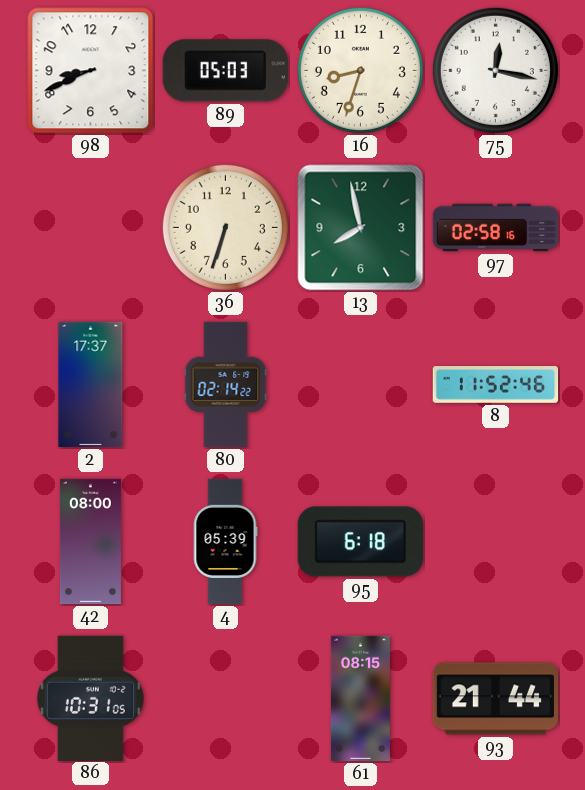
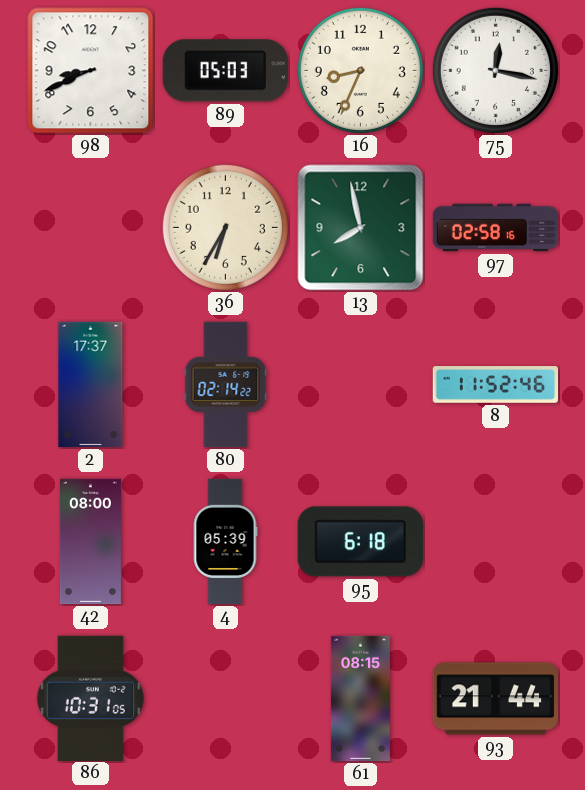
16: 8:33 -> 8:34 (360, 70)
36: 6:33 -> 6:35 (225, 227)
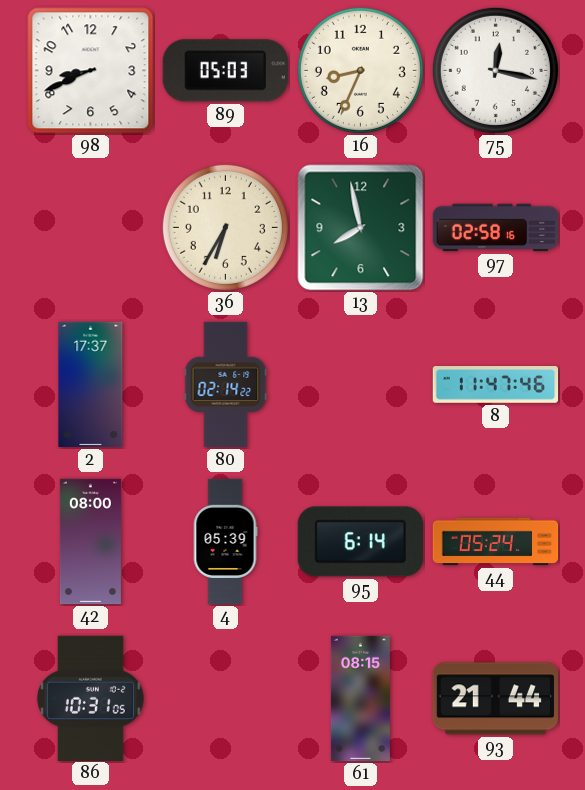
8: 11:52 -> 11:47 (496, 385)
95: 6:18 -> 6:14 (360, 542)
44: none -> 05:24 (496, 542)
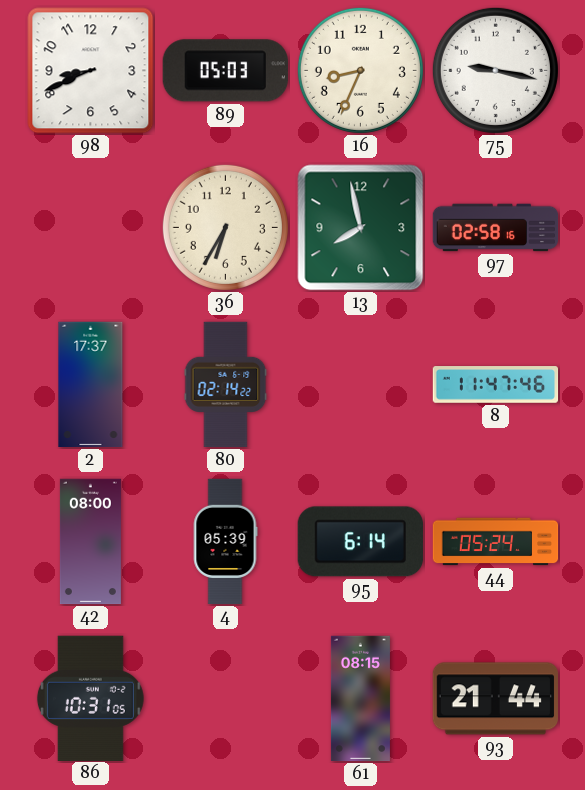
75: 12:17 -> 9:17 (495, 70)
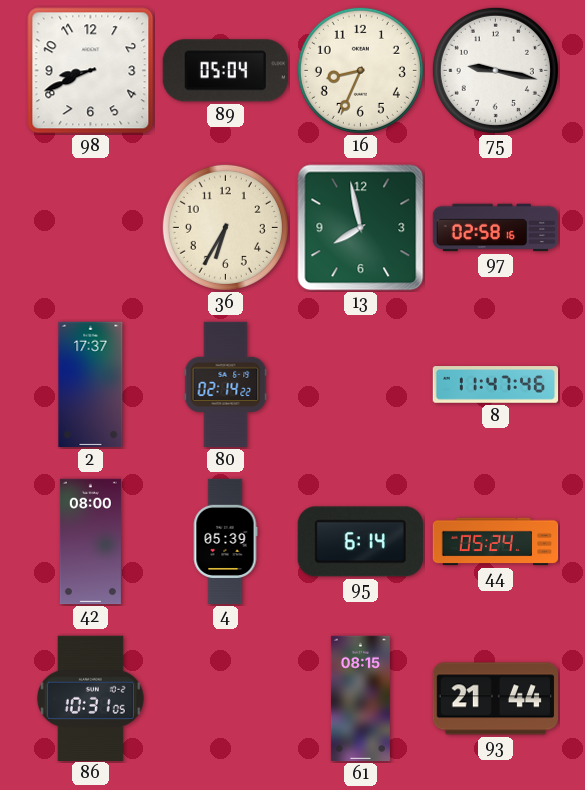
89: 05:03 -> 05:04 (225, 71)
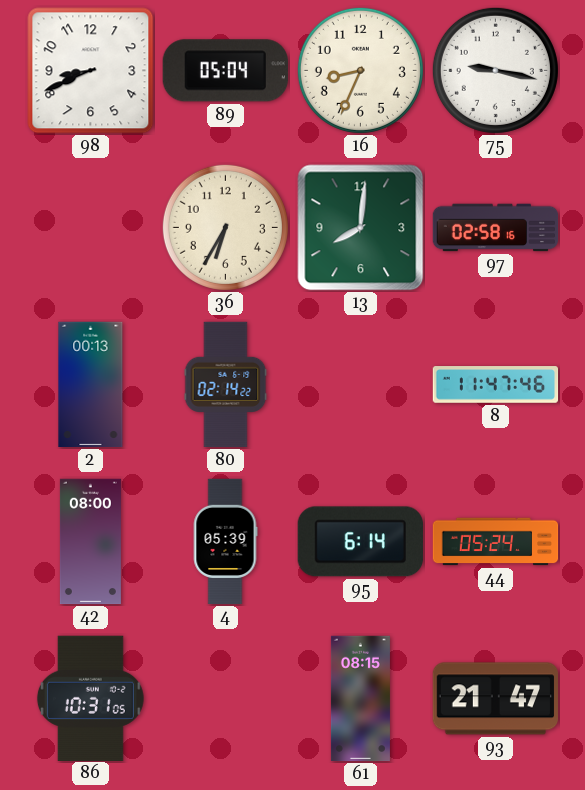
13: 7:58 -> 8:01 (361, 228)
2: 17:37 -> 00:13 (91, 385)
93: 21:44 -> 21:47 (496, 699)
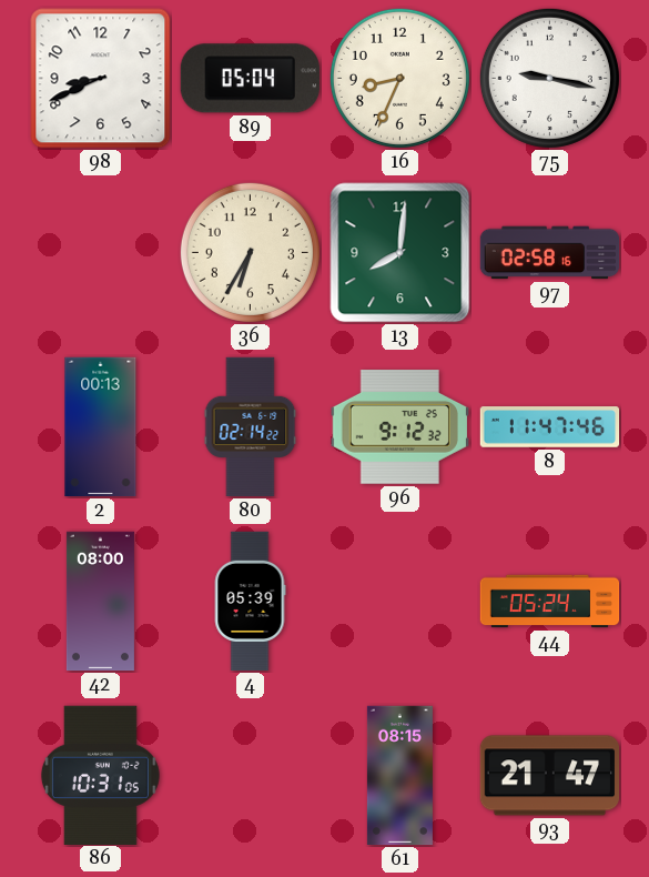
96: none -> 9:12 (399, 427)
95: 6:14 -> none (360, 542)
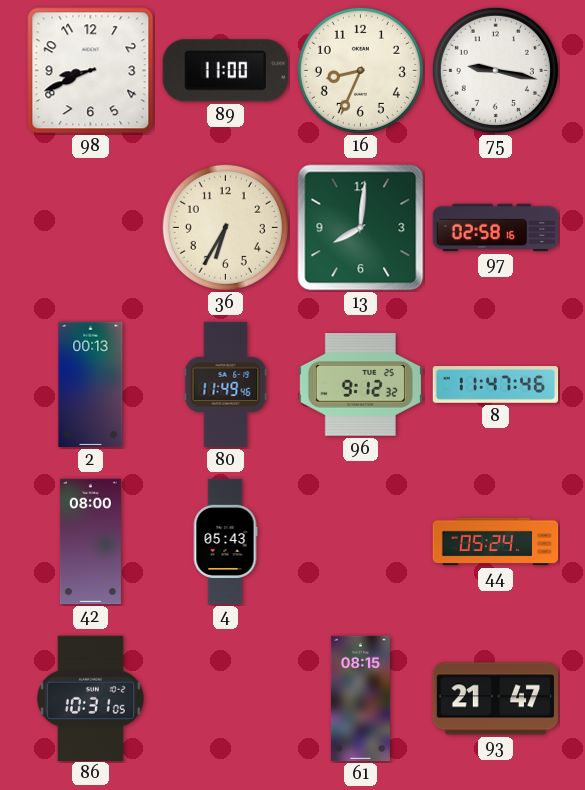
89: 05:04 -> 11:00 (225, 71)
80: 02:14 -> 11:49 (226, 385)
4: 05:39 -> 05:43 (225, 542)
